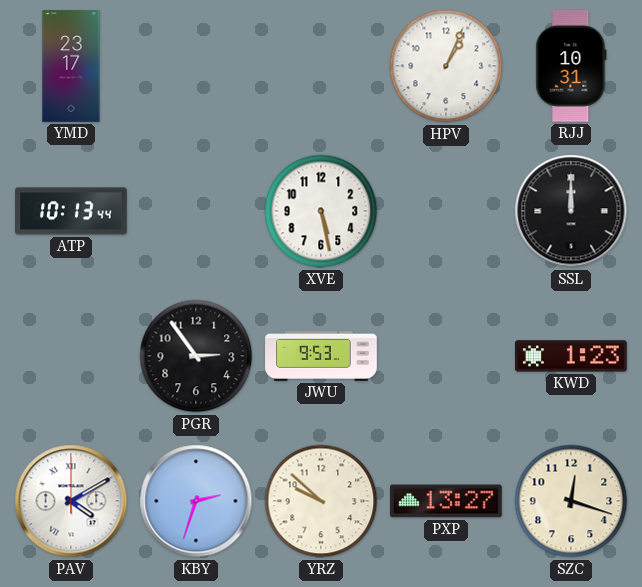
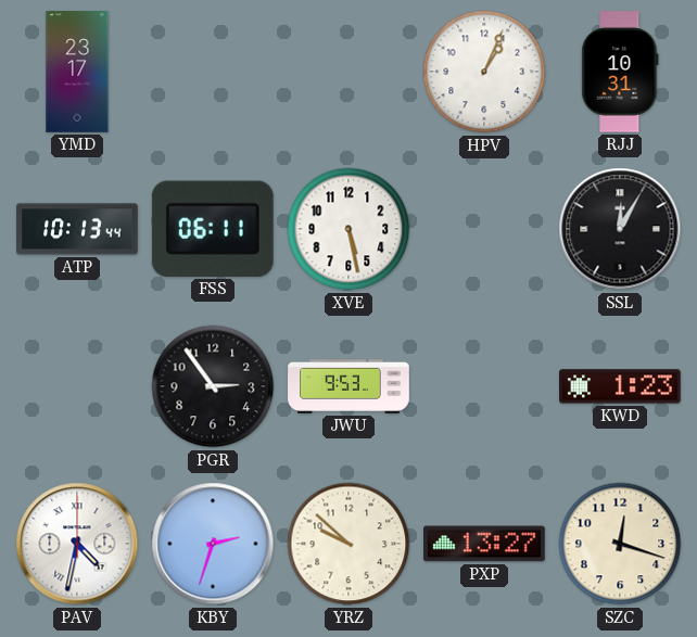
FSS: none -> 06:11 (213, 229)
SSL: 12:00 -> 12:05 (620, 229)
PAV: 4:10 -> 4:32 (77, 544)
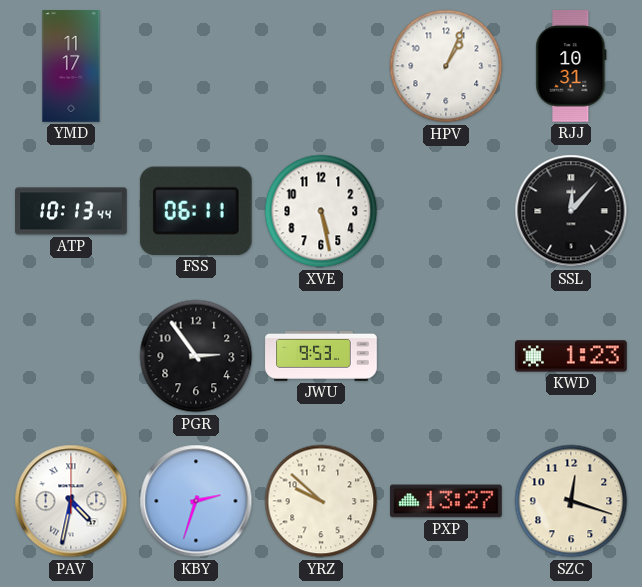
YMD: 23:17 -> 11:17 (71, 66)
SSL: 12:05 -> 12:07 (571, 211)
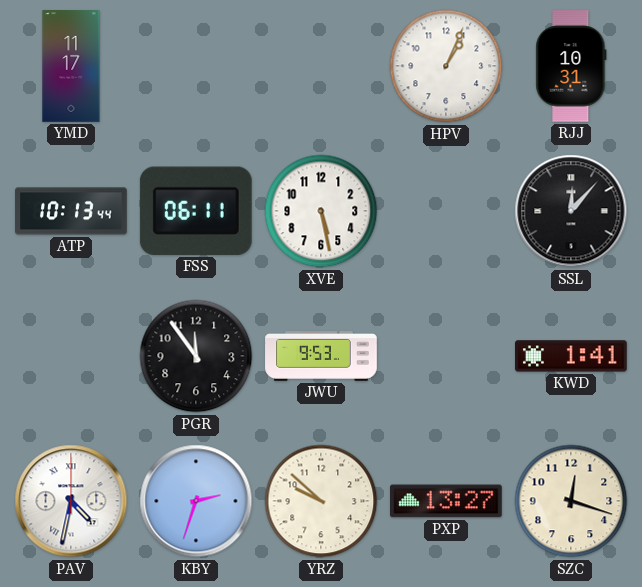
PGR: 2:54 -> 11:54 (196, 356)
KWD: 1:23 -> 1:41 (572, 356)
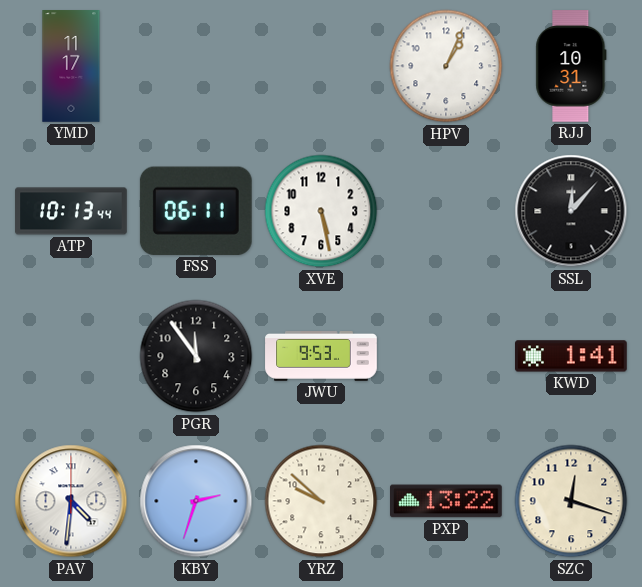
PAV: 4:32 -> 4:31 (71, 501)
PXP: 13:27 -> 13:22 (447, 501)
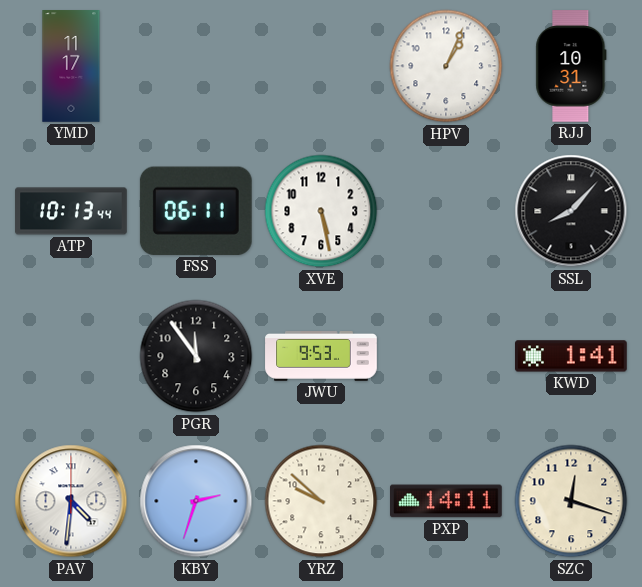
SSL: 12:07 -> 8:07 (571, 211)
PXP: 13:22 -> 14:11 (447, 501)
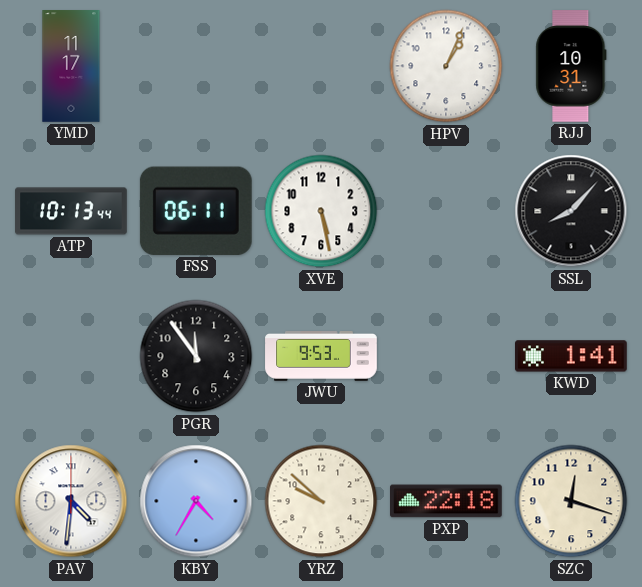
KBY: 2:33 -> 4:35 (196, 501)
PXP: 14:11 -> 22:18 (447, 501)
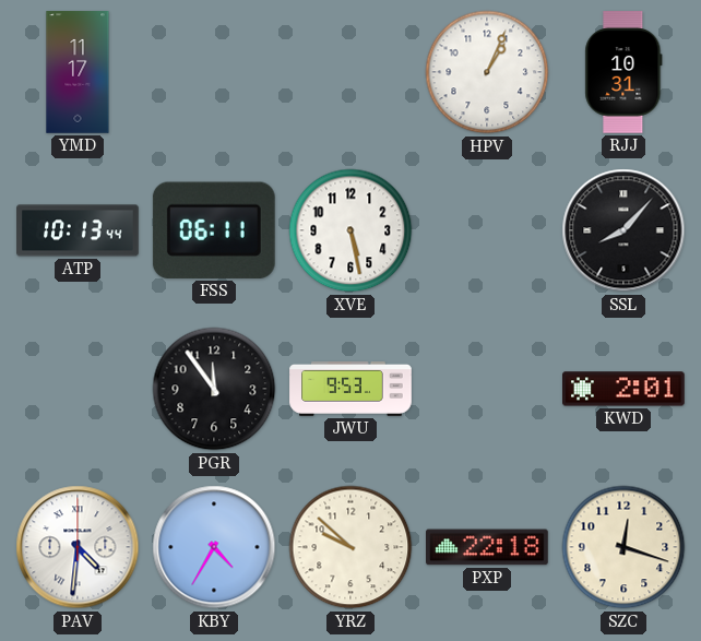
KWD: 1:41 -> 2:01 (625, 389)
